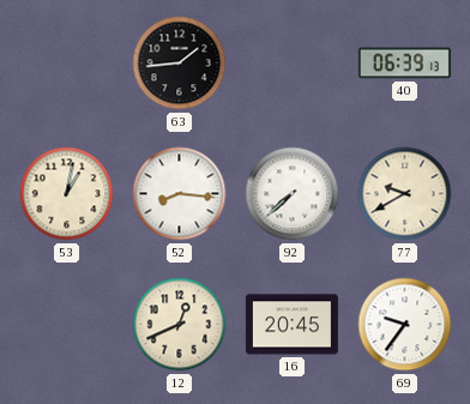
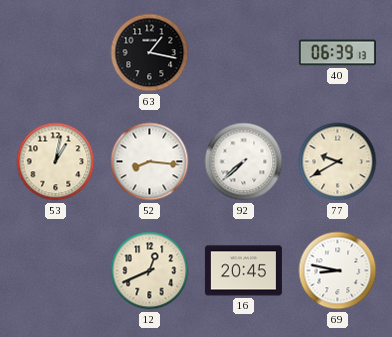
63: 1:44 -> 1:17 (150, 53)
69: 9:36 -> 8:47 (338, 271)
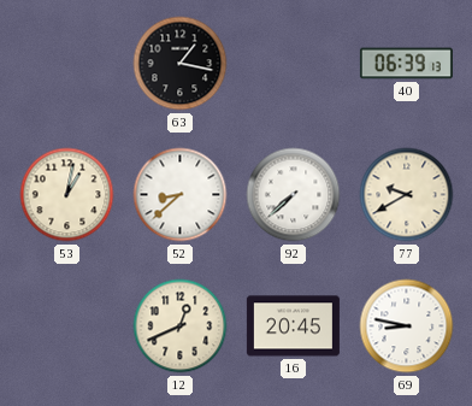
52: 8:16 -> 8:38 (181, 195)
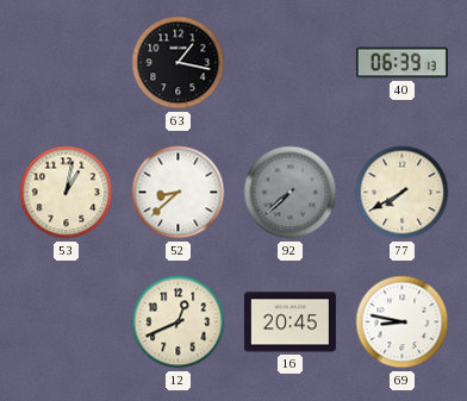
92 dial: white -> grey (291, 193)
77: 9:40 -> 7:40 (403, 193)
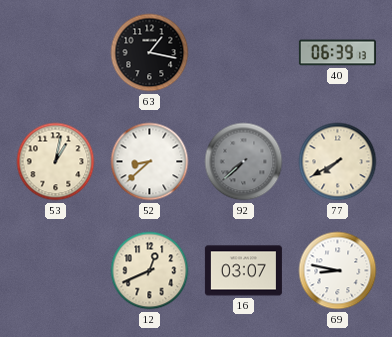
16: 20:45 -> 03:07 (243, 271)
